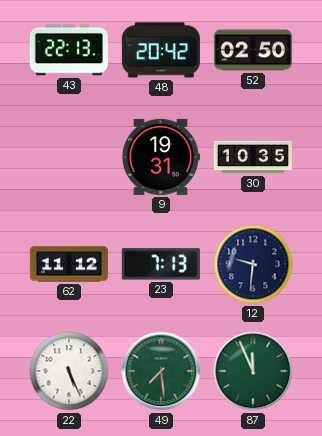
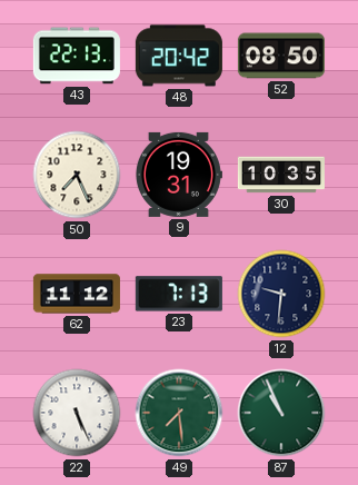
52: 02:50 -> 08:50 (281, 56)
50: none -> 7:26 (77, 175)
87: 11:56 -> 10:56 (281, 413)
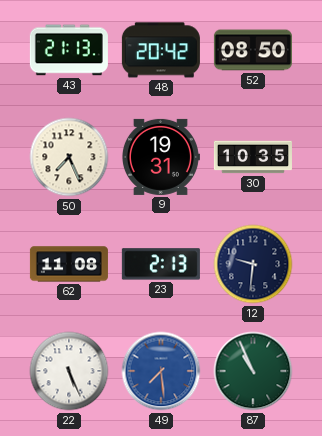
43: 22:13 -> 21:13 (69, 50)
62: 11:12 -> 11:08 (69, 264)
23: 7:13 -> 2:13 (161, 264)
49 dial: green -> blue (161, 371)
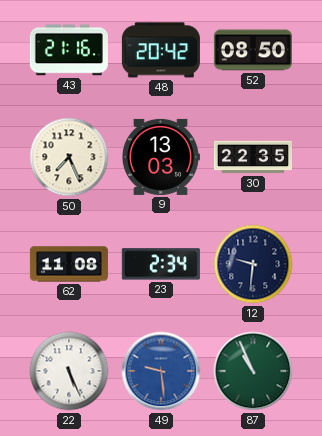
43: 21:13 -> 21:16 (69, 50)
9: 19:31 -> 13:03 (160, 157)
30: 10:35 -> 22:35 (253, 157)
23: 2:13 -> 2:34 (161, 264)
49: 7:29 -> 9:29 (161, 371)
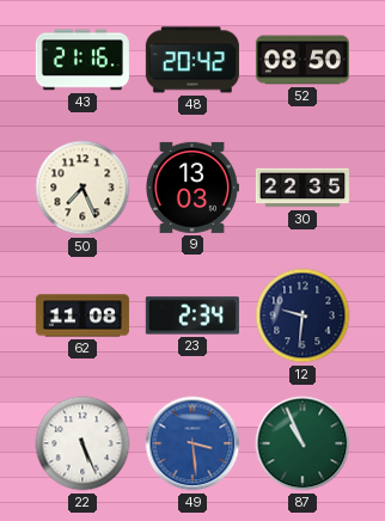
49: 9:29 -> 3:29 (192, 443)
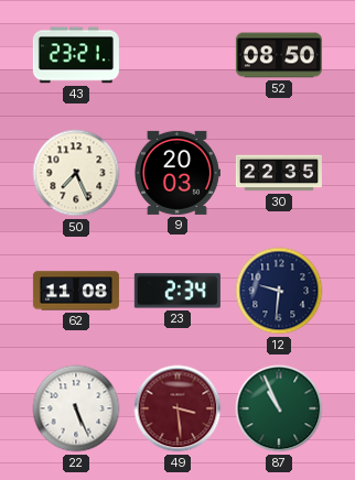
43: 21:16 -> 23:21 (76, 55)
48: 20:42 -> none (192, 60)
9: 13:03 -> 20:03 (176, 173)
49 dial: blue -> burgundy (177, 408)
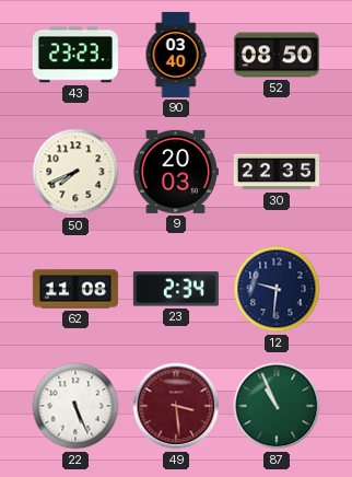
43: 23:21 -> 23:23 (75, 55)
90: none -> 03:40 (176, 55)
50: 7:26 -> 7:41 (75, 172)
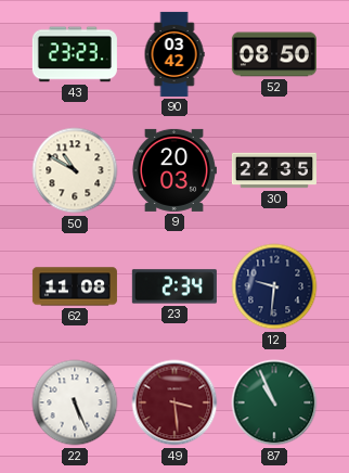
90: 03:40 -> 03:42 (174, 54)
50: 7:41 -> 10:50 (75, 170)
